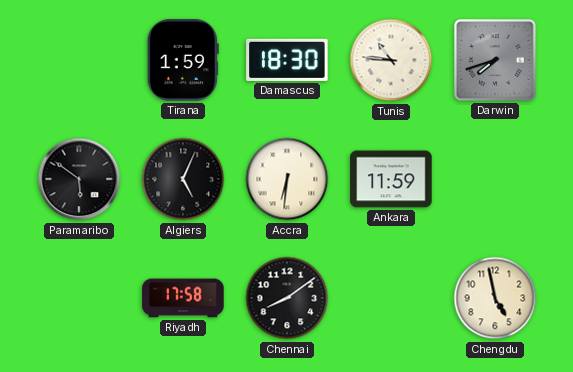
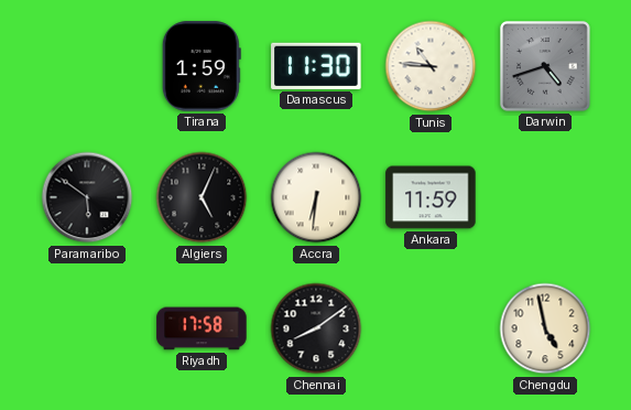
Damascus: 18:30 -> 11:30 (316, 66)
Darwin: 7:42 -> 4:42 (546, 67)
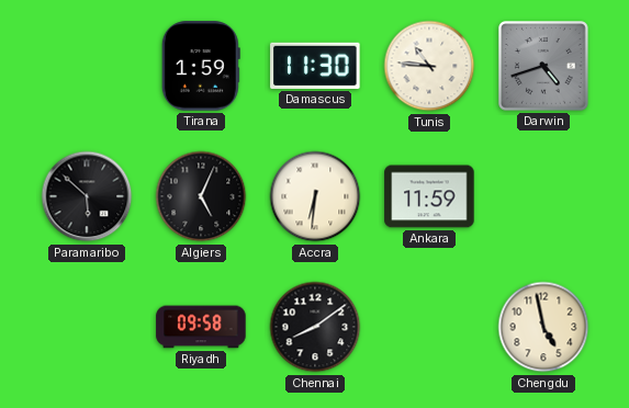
Paramaribo: 5:51 -> 5:52 (87, 196)
Riyadh: 17:58 -> 09:58 (201, 327)
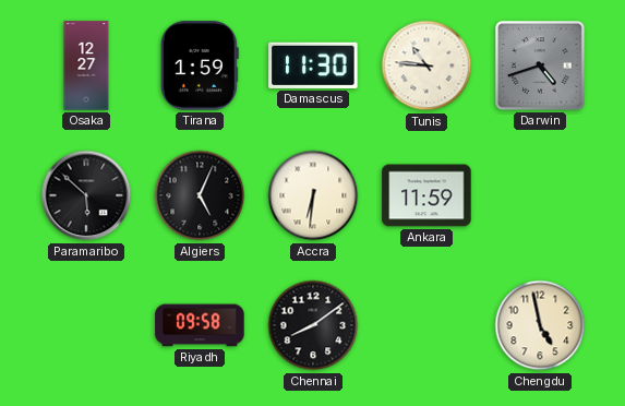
Osaka: none -> 12:27 (86, 65)
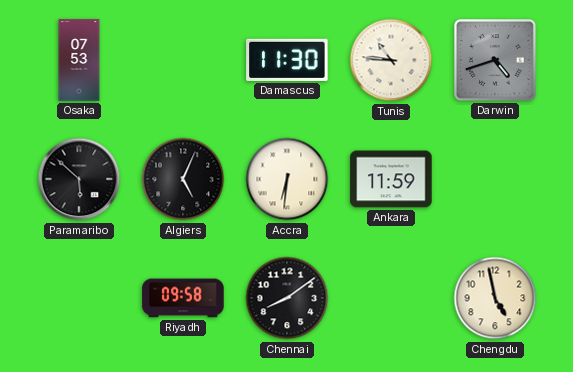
Osaka: 12:27 -> 07:53 (79, 60)
Tirana: 1:59 -> none (200, 65)
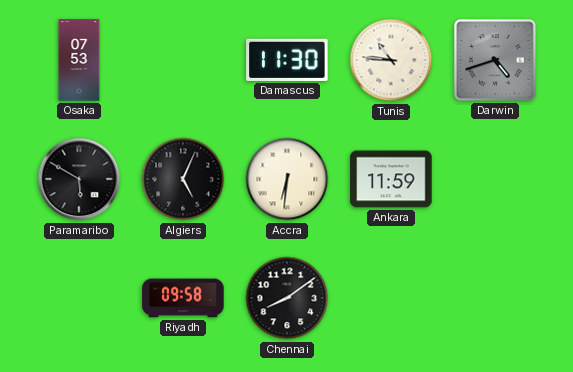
Paramaribo: 5:52 -> 5:50 (79, 179)
Chengdu: 4:58 -> none (495, 298)
